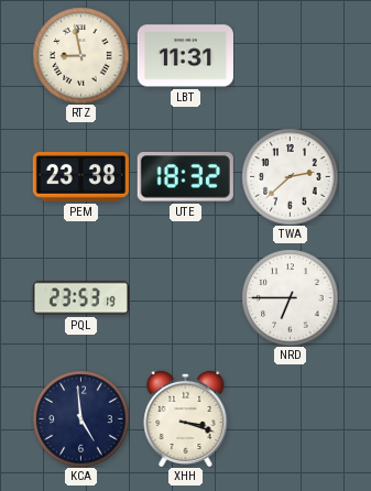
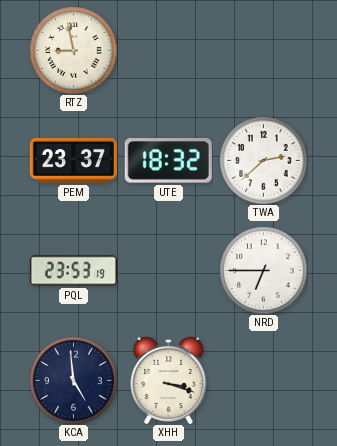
LBT: 11:31 -> none (185, 56)
PEM: 23:38 -> 23:37 (73, 160)
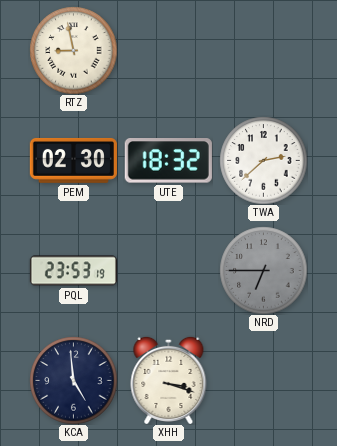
PEM: 23:37 -> 02:30 (73, 160)
NRD dial: white -> grey (263, 270)
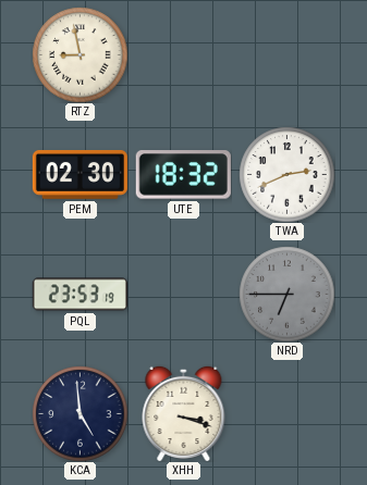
TWA: 2:38 -> 2:41 (286, 174)
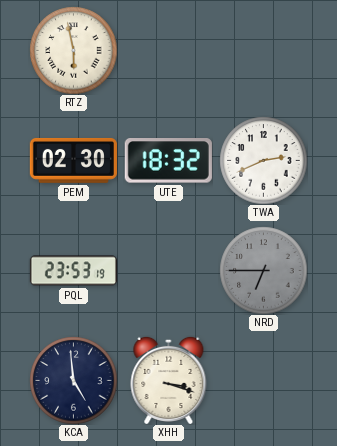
RTZ: 8:58 -> 5:58 (73, 50)
